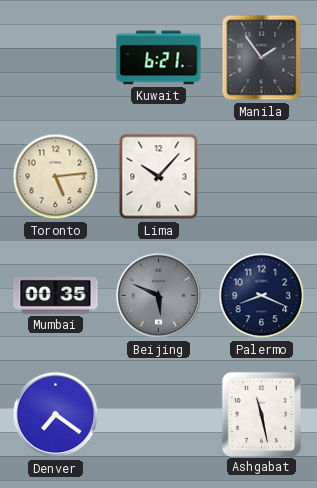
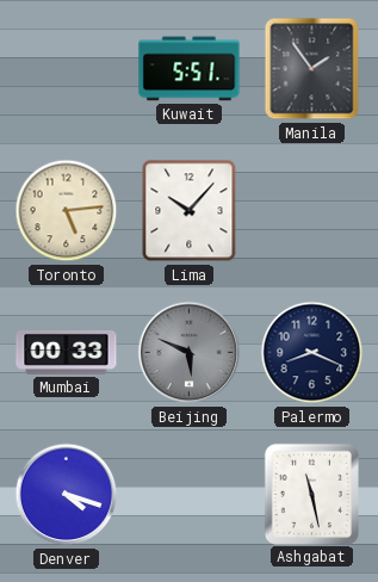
Kuwait: 6:21 -> 5:51 (190, 69)
Mumbai: 00:35 -> 00:33 (67, 352)
Denver: 7:21 -> 4:18 (67, 495)
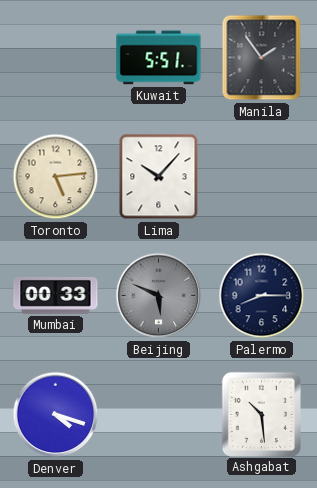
Palermo: 8:19 -> 8:15 (262, 296)
Ashgabat: 11:28 -> 10:29 (261, 414)
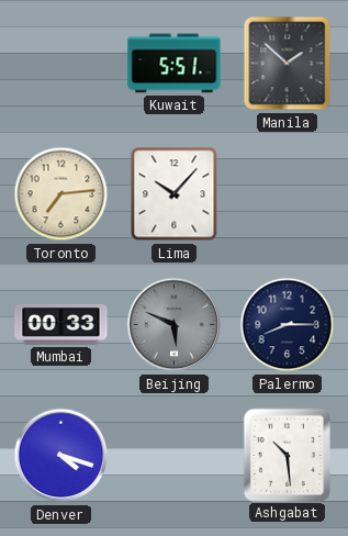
Manila: 1:54 -> 1:52 (288, 64)
Toronto: 5:14 -> 7:14 (61, 194)
